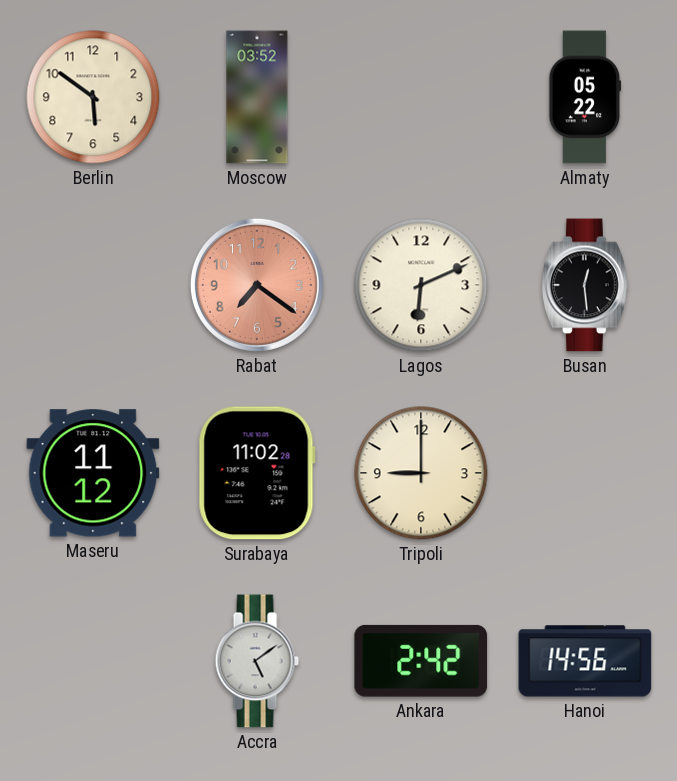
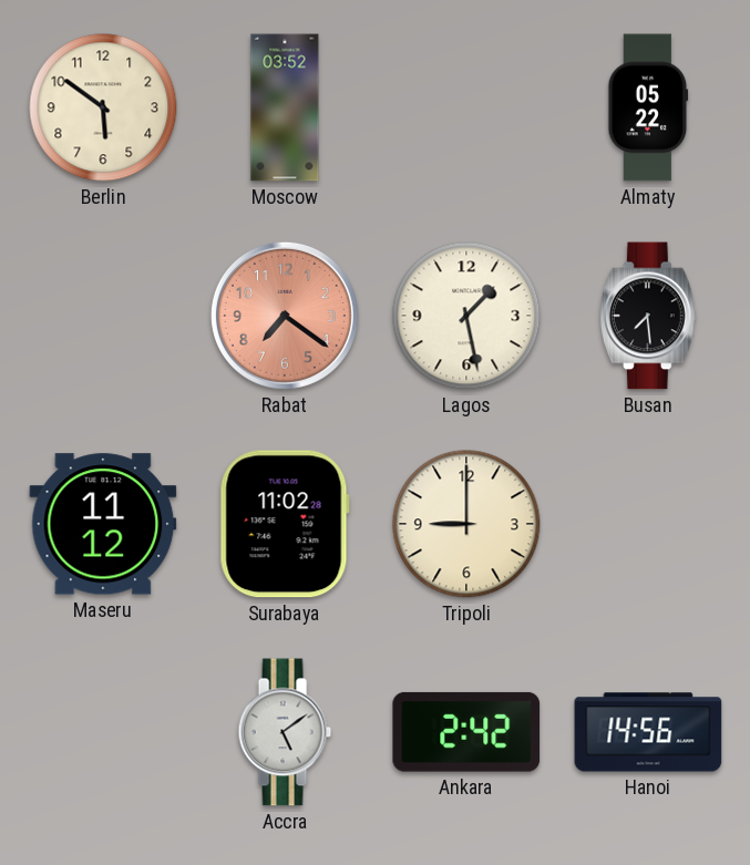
Lagos: 6:11 -> 1:28 (466, 316)
Busan: 12:29 -> 7:29 (648, 316)
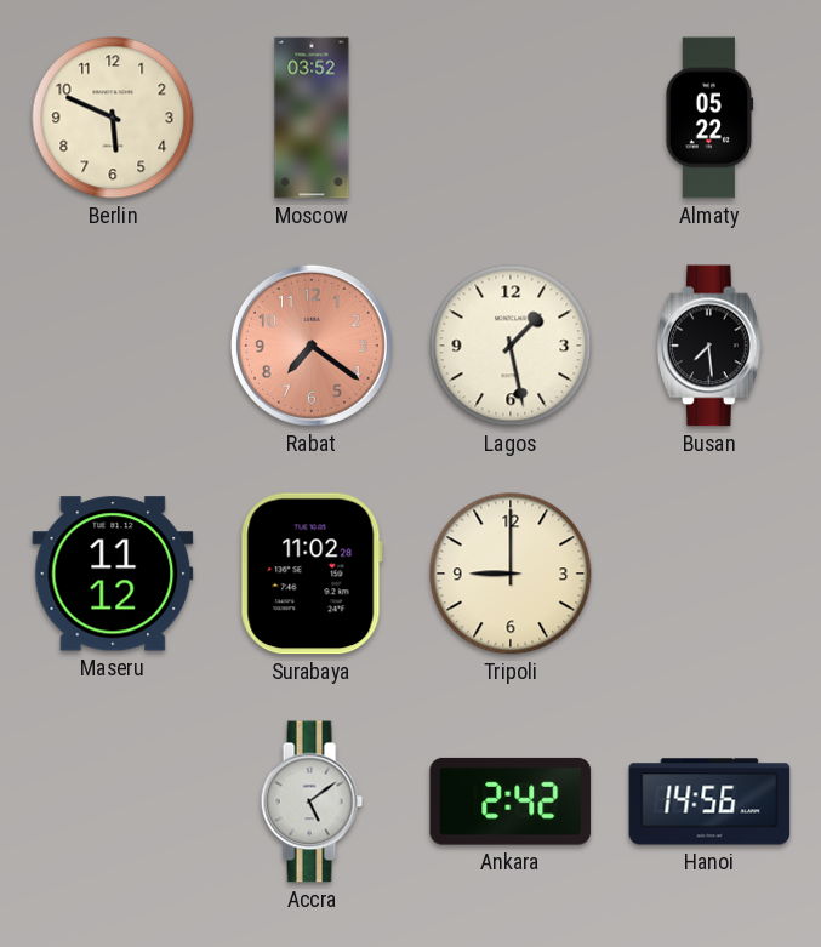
Berlin: 5:51 -> 5:49 (113, 118)
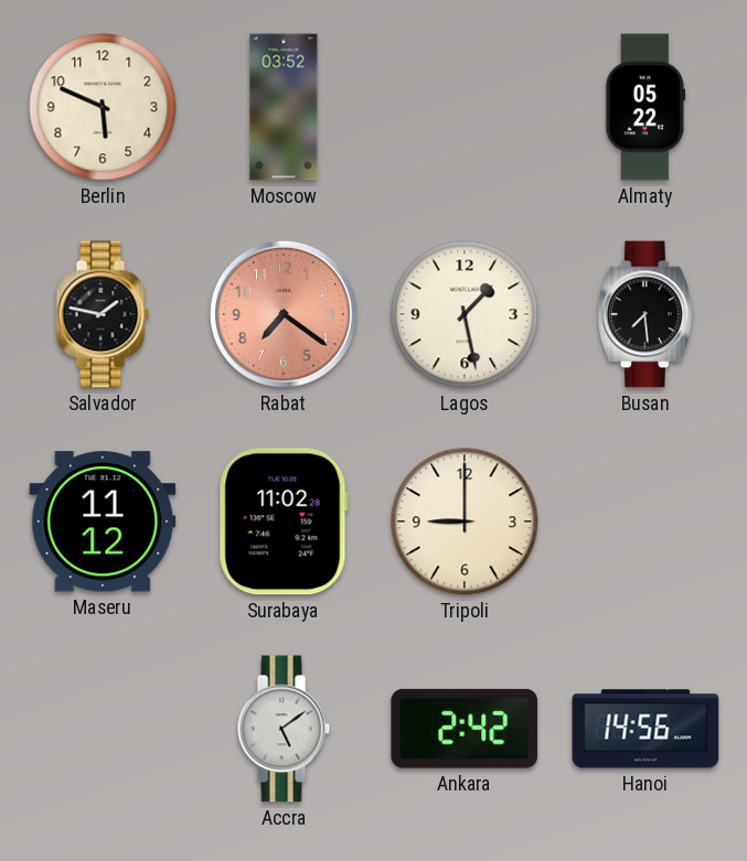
Salvador: none -> 1:47 (103, 314)
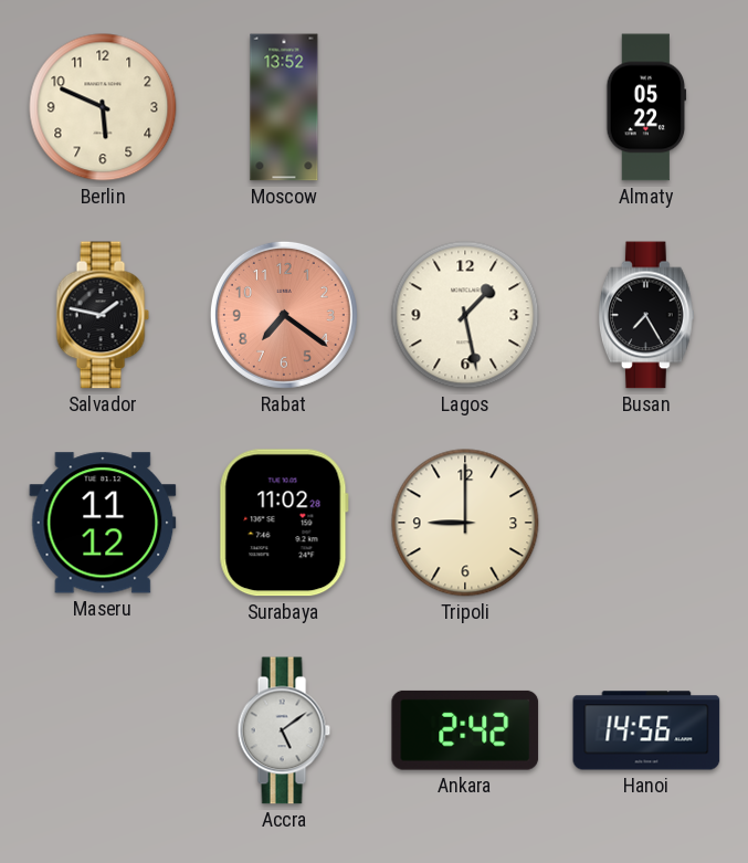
Moscow: 03:52 -> 13:52 (284, 107)
Busan: 7:29 -> 7:25 (646, 315)
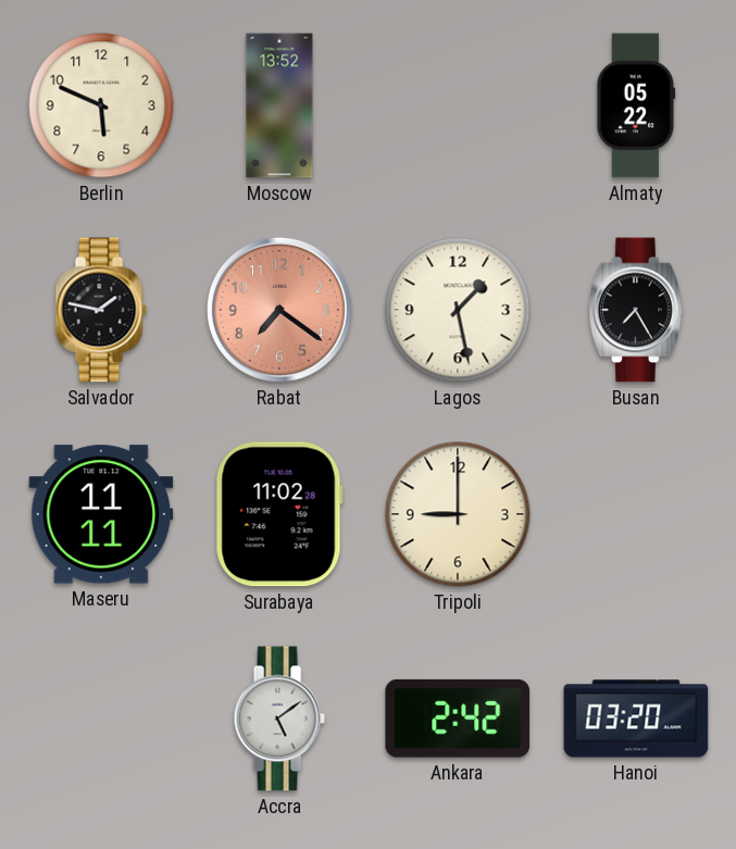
Maseru: 11:12 -> 11:11 (101, 514)
Hanoi: 14:56 -> 03:20 (636, 719)
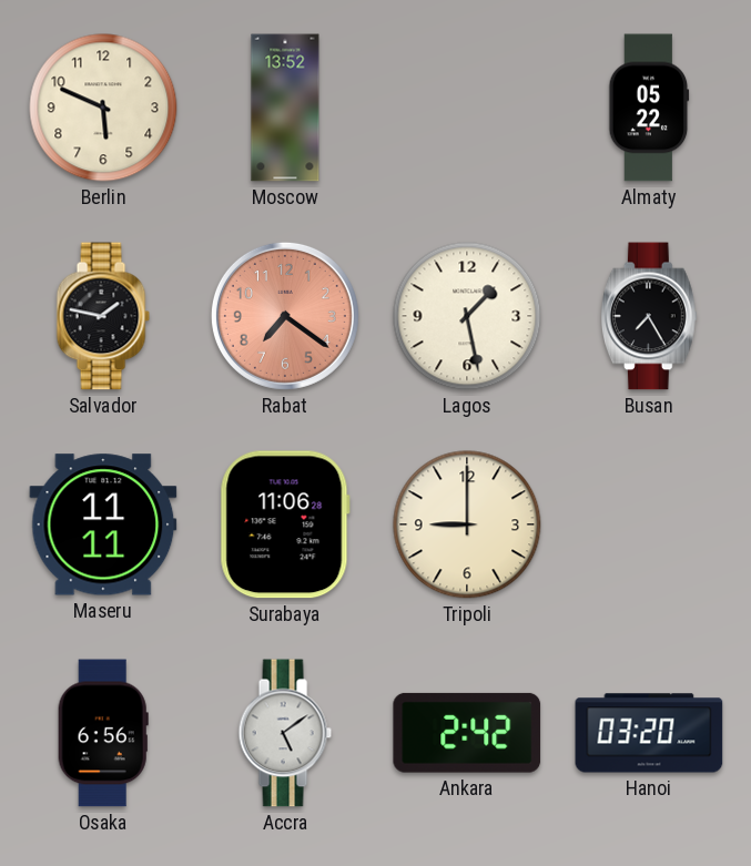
Surabaya: 11:02 -> 11:06 (285, 524)
Osaka: none -> 6:56 (103, 733)
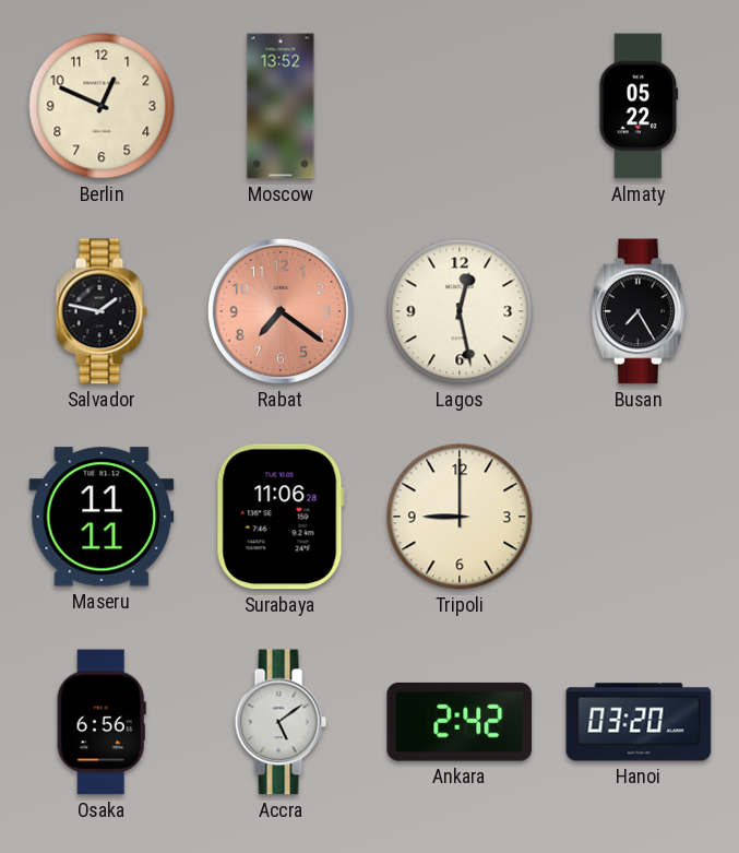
Berlin: 5:49 -> 12:49 (102, 106)
Lagos: 1:28 -> 12:28 (460, 311)
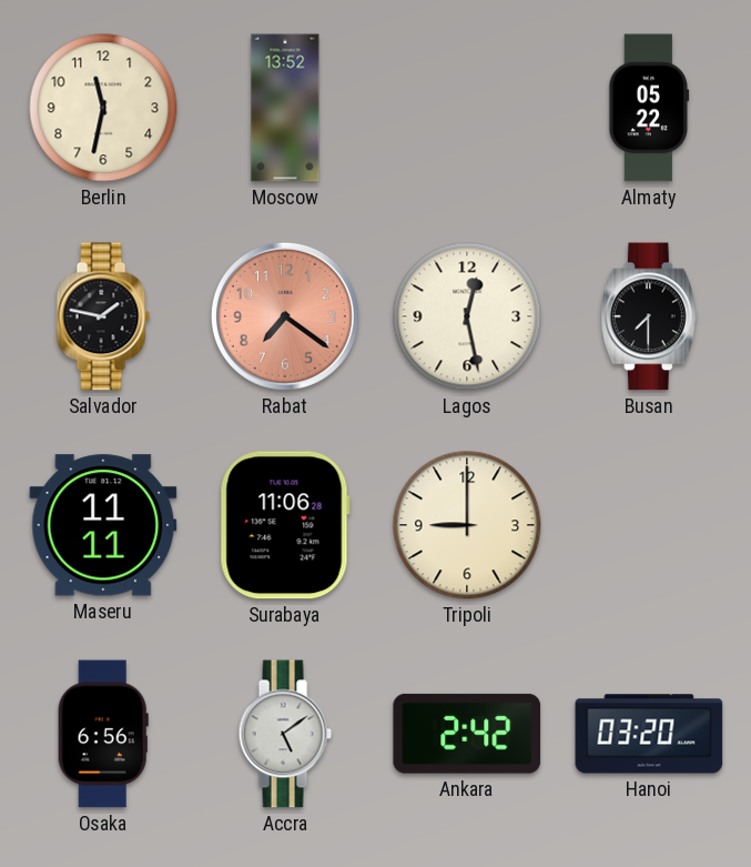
Berlin: 12:49 -> 11:32 (103, 108)
Busan: 7:25 -> 7:30 (649, 316)
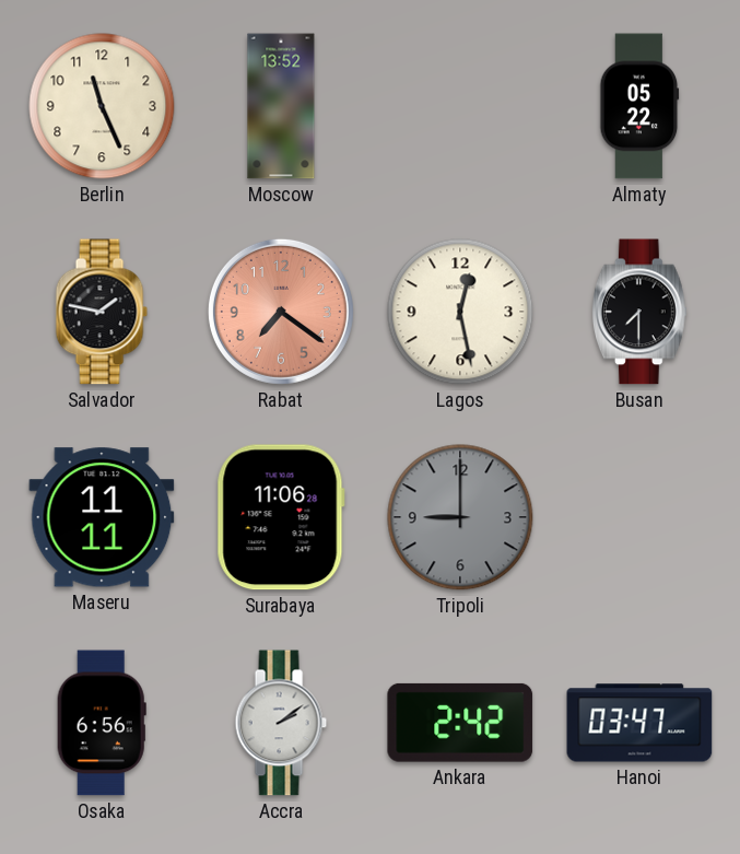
Berlin: 11:32 -> 11:26 (102, 106)
Tripoli dial: cream -> grey (460, 517)
Accra: 5:09 -> 2:09 (281, 723)
Hanoi: 03:20 -> 03:47 (639, 723)
